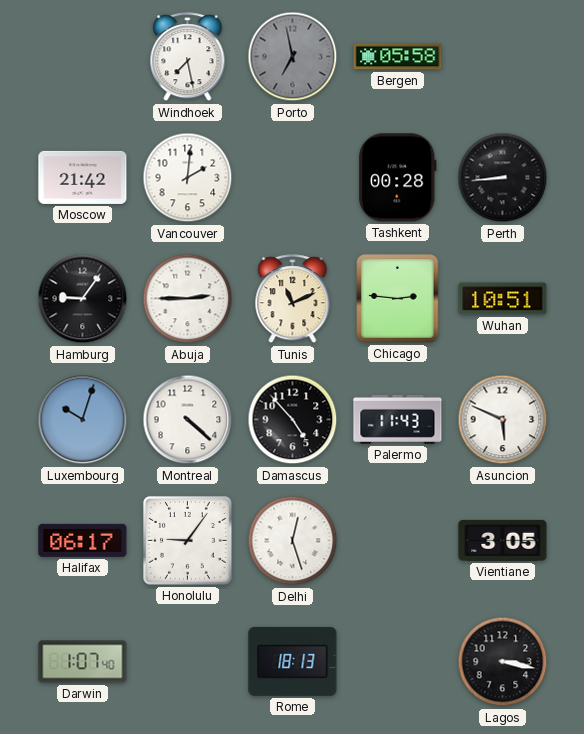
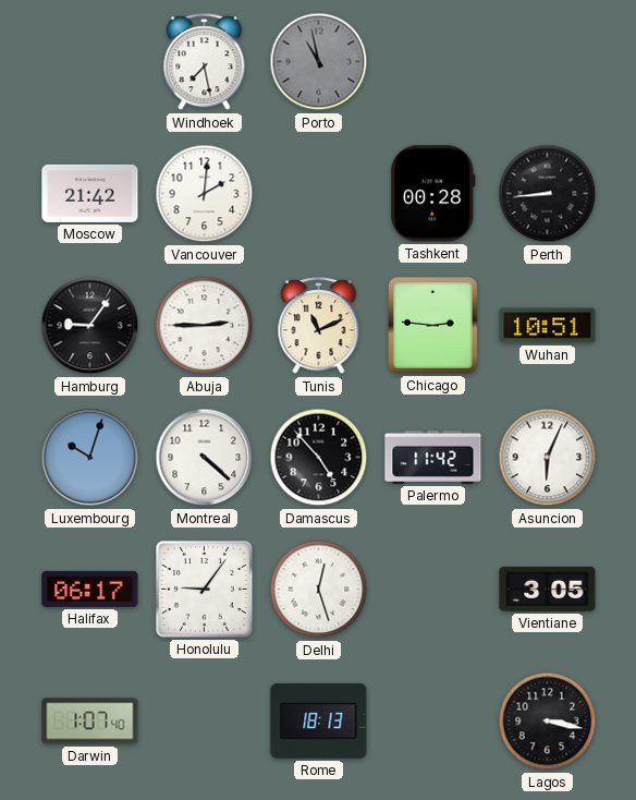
Porto: 6:58 -> 10:58 (319, 62)
Bergen: 05:58 -> none (398, 57)
Palermo: 11:43 -> 11:42 (433, 457)
Asuncion: 5:49 -> 6:04 (548, 458)
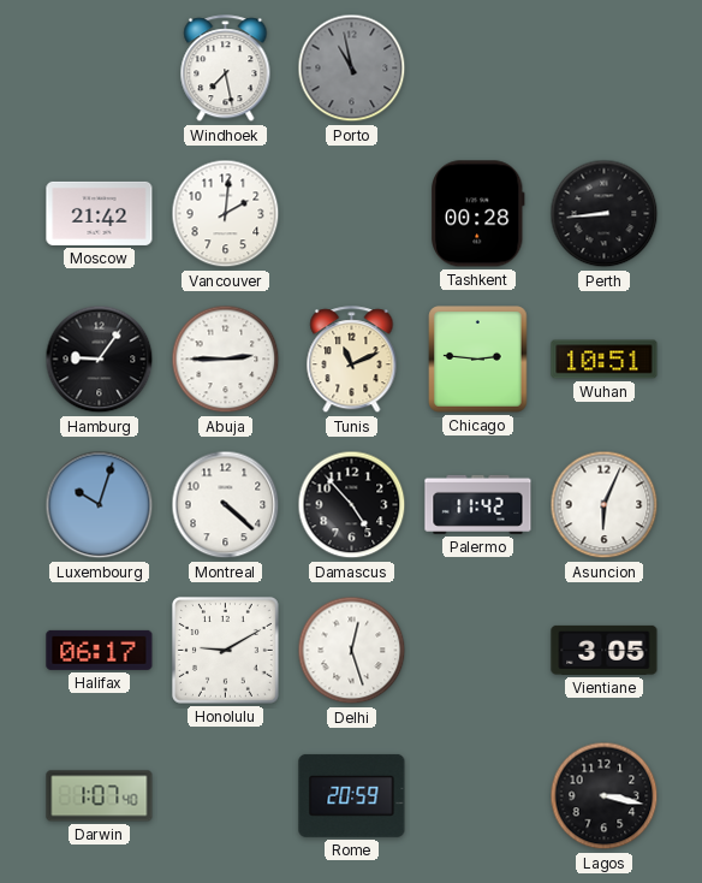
Honolulu: 9:06 -> 9:10 (225, 650)
Rome: 18:13 -> 20:59 (352, 795)
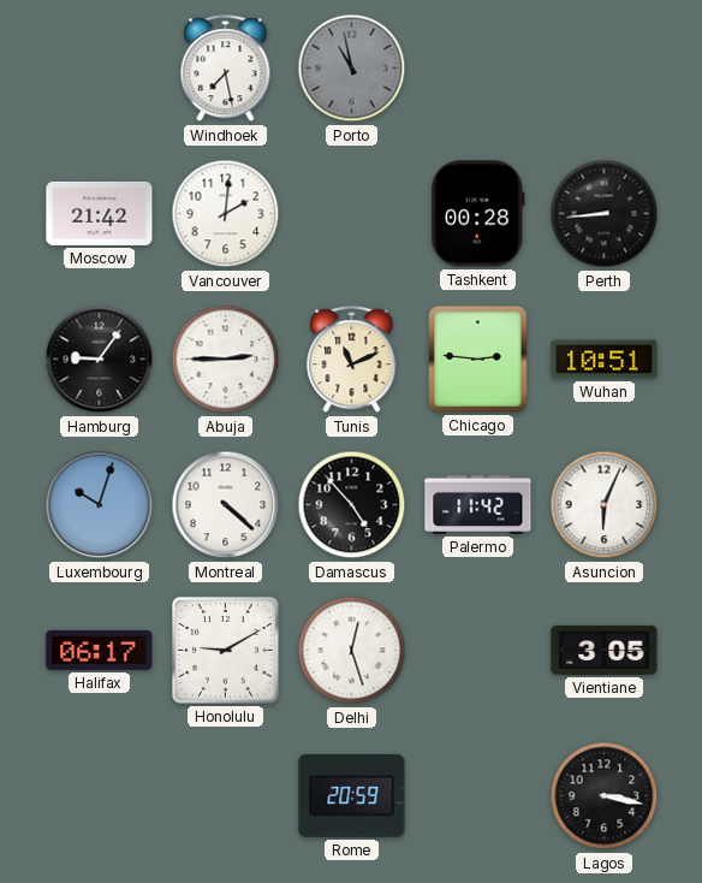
Darwin: 1:07 -> none (100, 796)
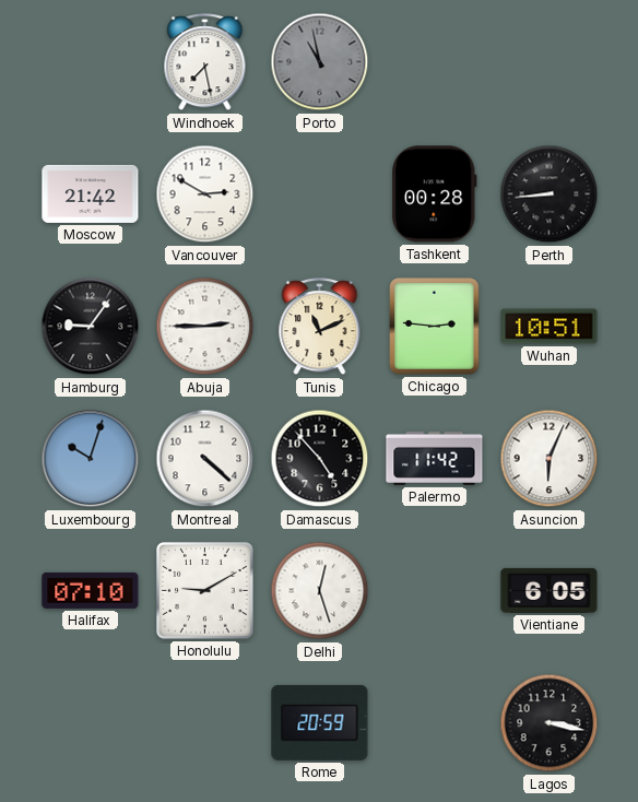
Vancouver: 2:01 -> 2:50 (205, 194)
Halifax: 06:17 -> 07:10 (91, 590)
Vientiane: 3:05 -> 6:05 (550, 590)
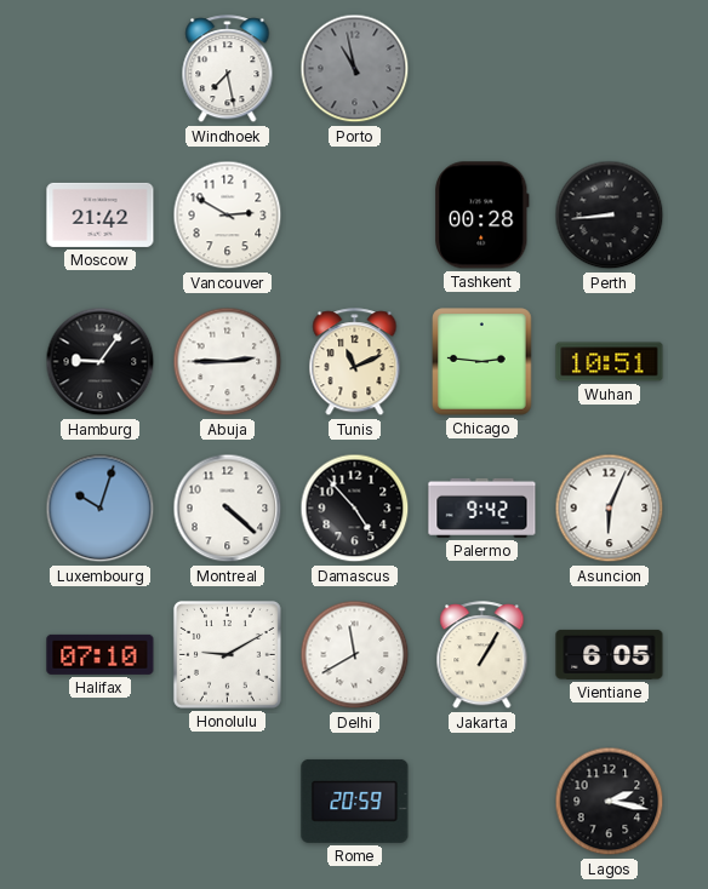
Palermo: 11:42 -> 9:42 (483, 507)
Delhi: 12:27 -> 11:40 (355, 655)
Jakarta: none -> 1:05 (483, 655)
Lagos: 3:17 -> 2:17 (610, 802)
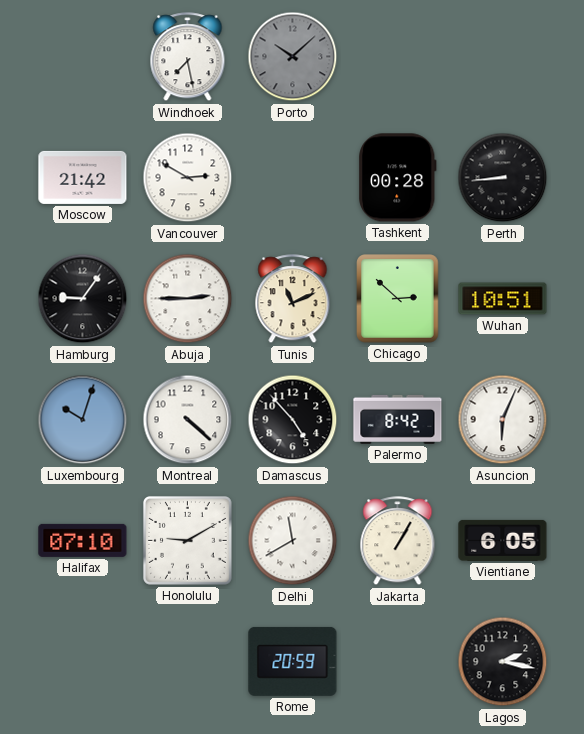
Porto: 10:58 -> 10:08 (293, 57)
Chicago: 2:46 -> 2:52 (398, 299)
Palermo: 9:42 -> 8:42 (398, 419)
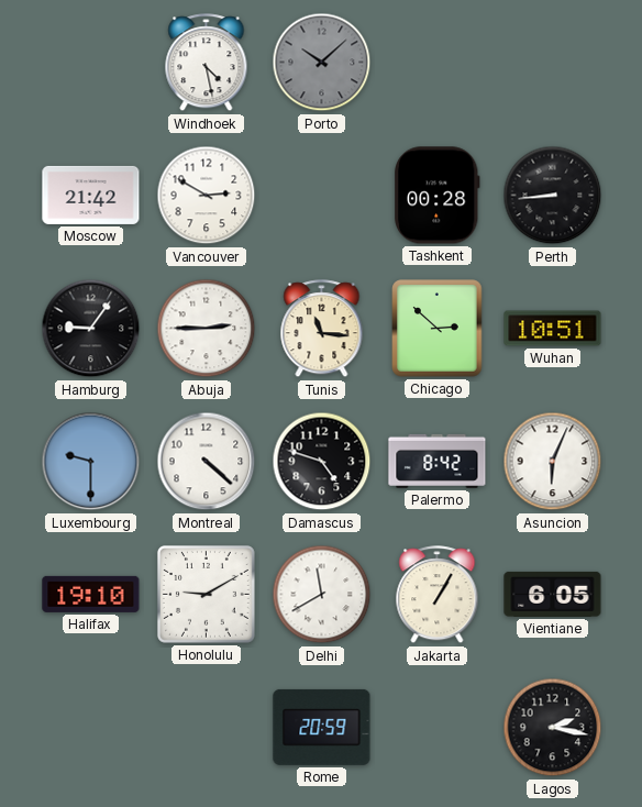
Windhoek: 7:28 -> 4:28 (207, 63)
Tunis: 11:11 -> 11:16 (322, 329)
Luxembourg: 10:03 -> 9:30 (91, 462)
Damascus: 4:53 -> 4:48 (322, 462)
Halifax: 07:10 -> 19:10 (91, 594)
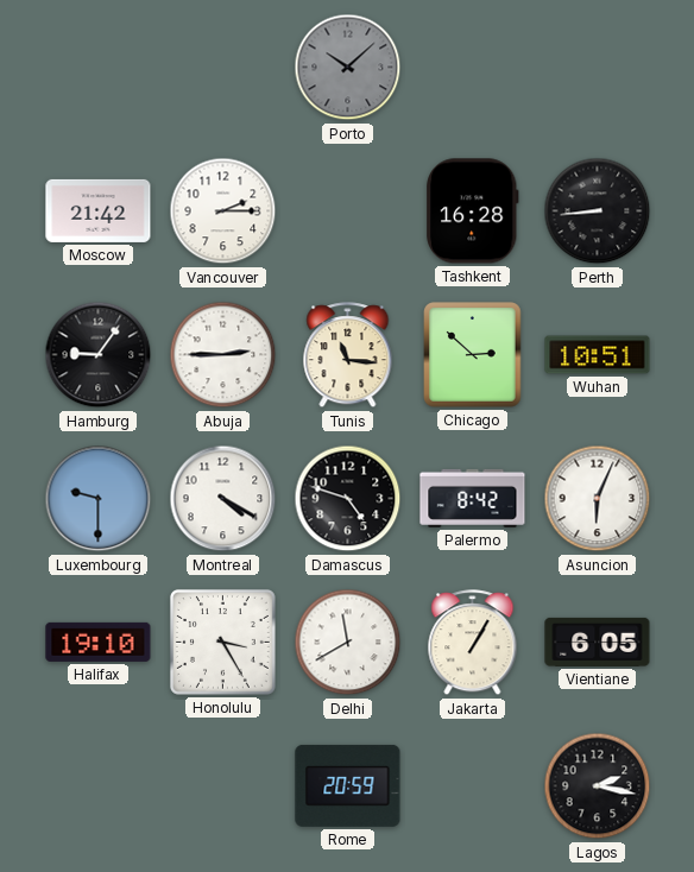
Windhoek: 4:28 -> none (207, 63)
Vancouver: 2:50 -> 2:15 (223, 211)
Tashkent: 00:28 -> 16:28 (473, 211)
Montreal: 4:22 -> 4:20 (223, 499)
Honolulu: 9:10 -> 3:25 (222, 642)
